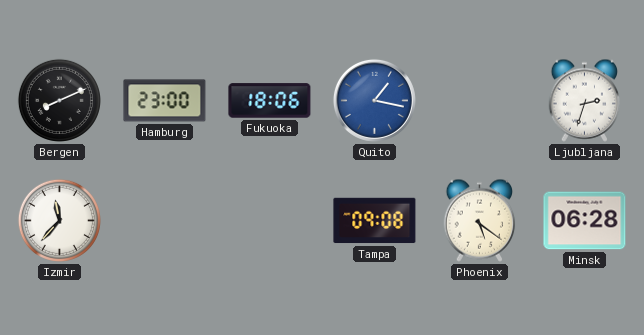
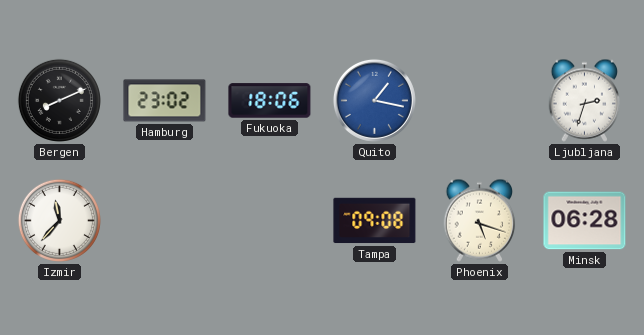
Hamburg: 23:00 -> 23:02 (165, 101)
Phoenix: 5:21 -> 5:18 (480, 220)
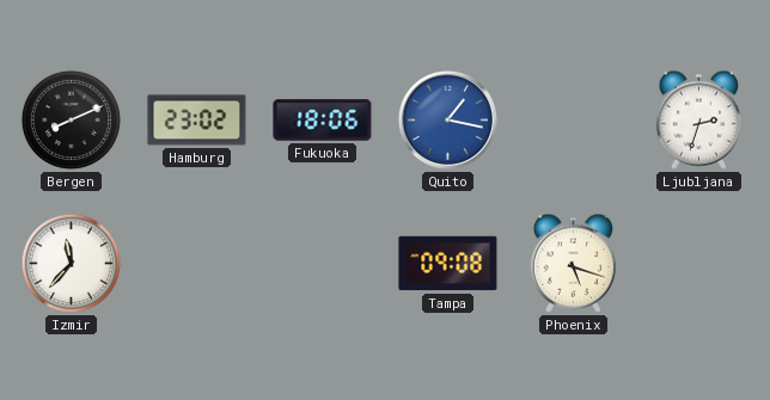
Minsk: 06:28 -> none (585, 221)
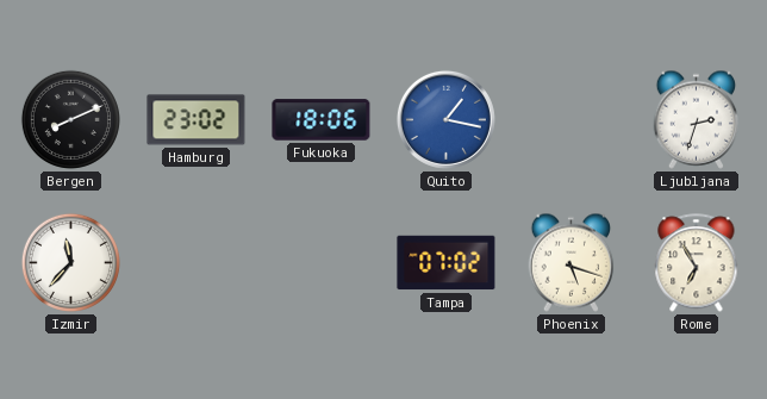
Tampa: 09:08 -> 07:02 (447, 263)
Rome: none -> 6:55 (697, 263)
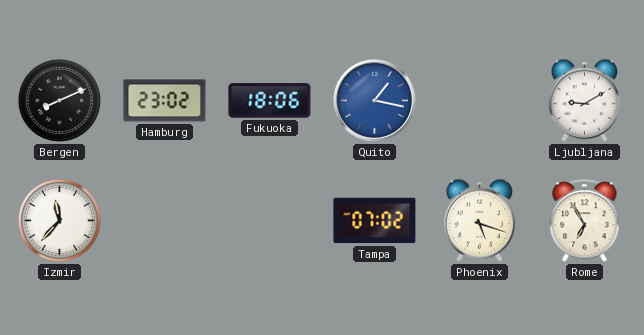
Ljubljana: 2:33 -> 9:10 (585, 100)
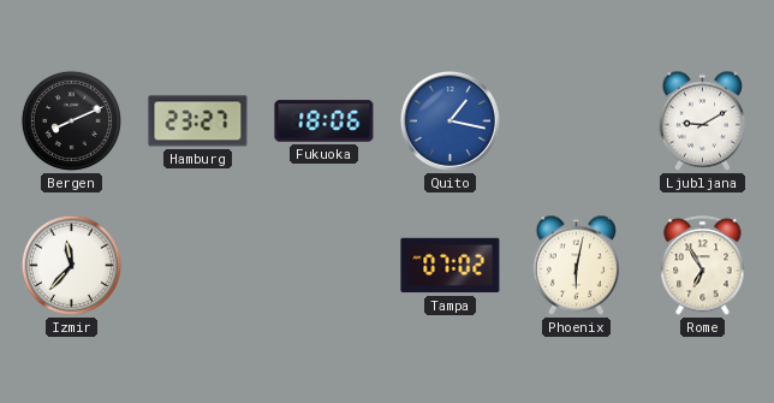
Hamburg: 23:02 -> 23:27 (198, 122)
Phoenix: 5:18 -> 6:02 (577, 265)
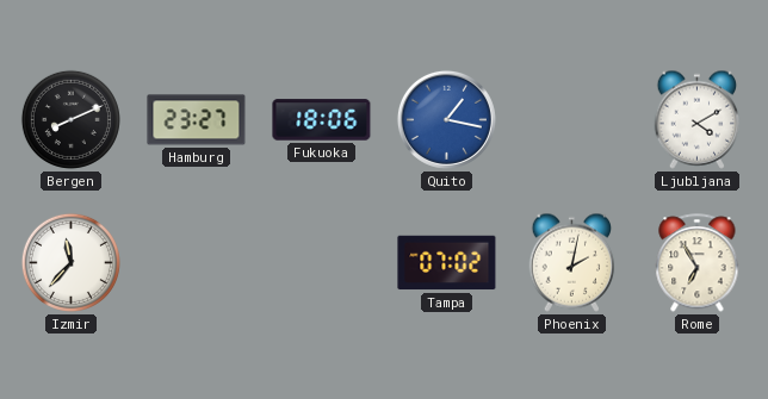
Ljubljana: 9:10 -> 4:10 (698, 119)
Phoenix: 6:02 -> 2:02 (572, 262)
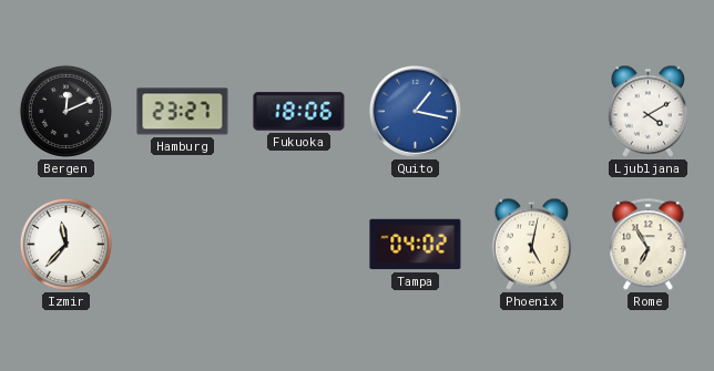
Bergen: 8:11 -> 12:11 (65, 111)
Tampa: 07:02 -> 04:02 (416, 245)
Phoenix: 2:02 -> 5:02 (532, 244)
